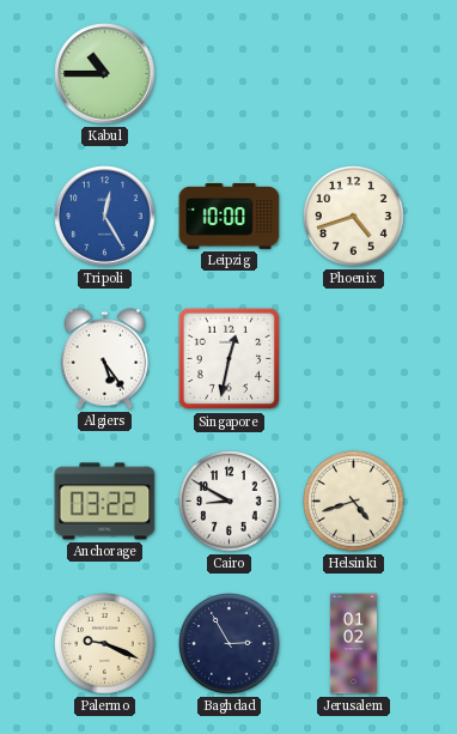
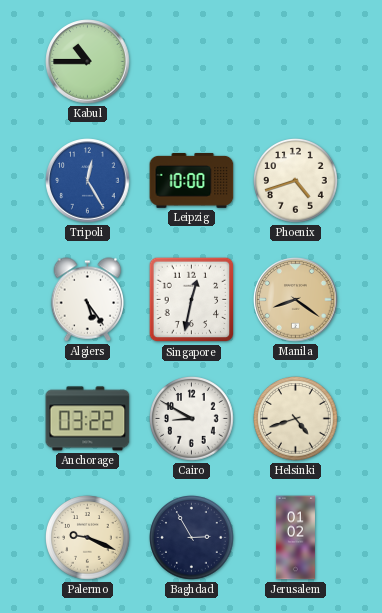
Manila: none -> 8:21 (296, 300)
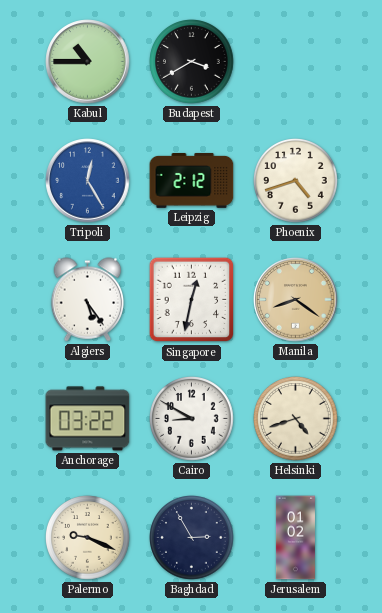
Budapest: none -> 3:40 (192, 62)
Leipzig: 10:00 -> 2:12 (192, 180)
